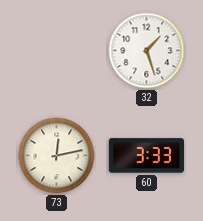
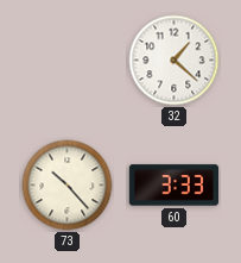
32: 1:27 -> 1:22 (175, 61)
73: 12:13 -> 10:23 (68, 186)
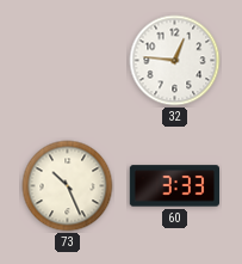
32: 1:22 -> 12:46 (175, 61)
73: 10:23 -> 10:26 (68, 186)
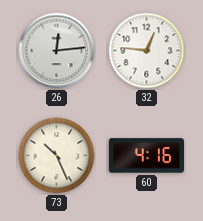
26: none -> 12:14 (57, 51)
60: 3:33 -> 4:16 (146, 156)
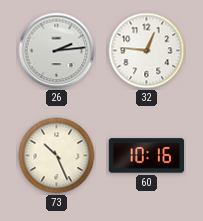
26: 12:14 -> 2:14 (57, 51)
60: 4:16 -> 10:16 (146, 156)
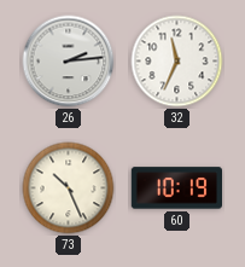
32: 12:46 -> 11:34 (177, 62)
60: 10:16 -> 10:19 (176, 188)
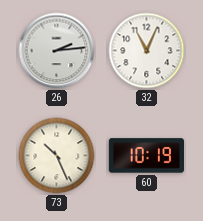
32: 11:34 -> 11:04 (147, 51)
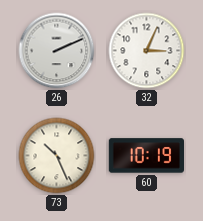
26: 2:14 -> 2:11 (57, 51)
32: 11:04 -> 3:04 (147, 51)
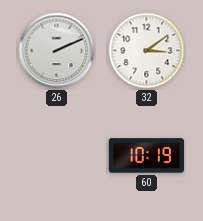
32: 3:04 -> 3:09 (147, 51)
73: 10:26 -> none (57, 156)
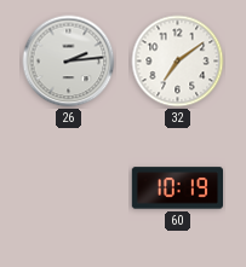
26: 2:11 -> 2:14 (69, 62)
32: 3:09 -> 7:09 (178, 62)
